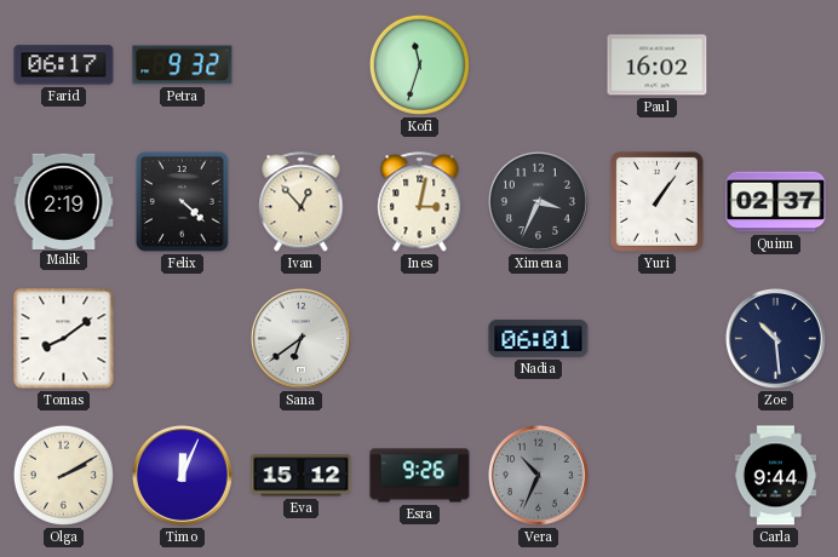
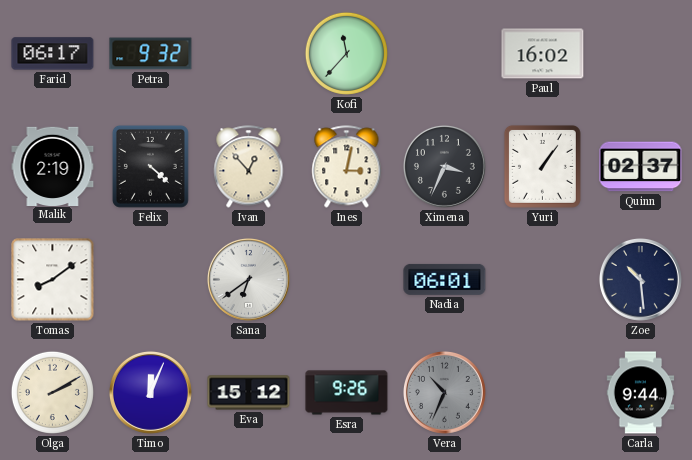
Kofi: 11:33 -> 11:37 (346, 53)
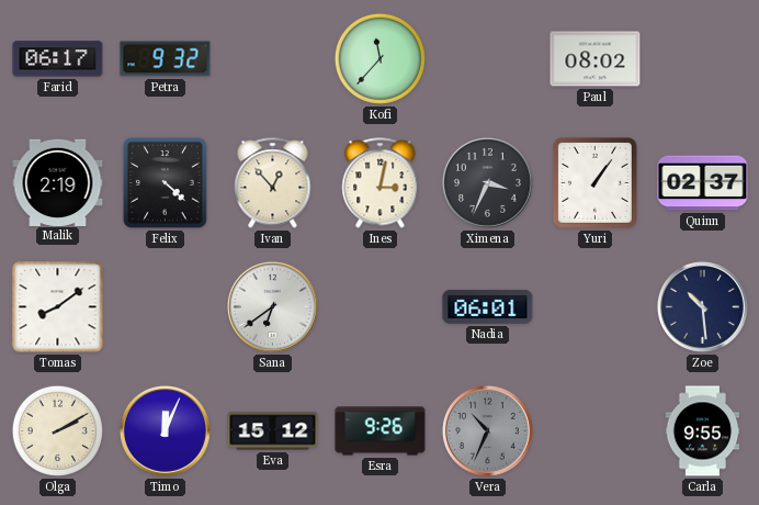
Paul: 16:02 -> 08:02 (596, 59)
Carla: 9:44 -> 9:55 (703, 431)
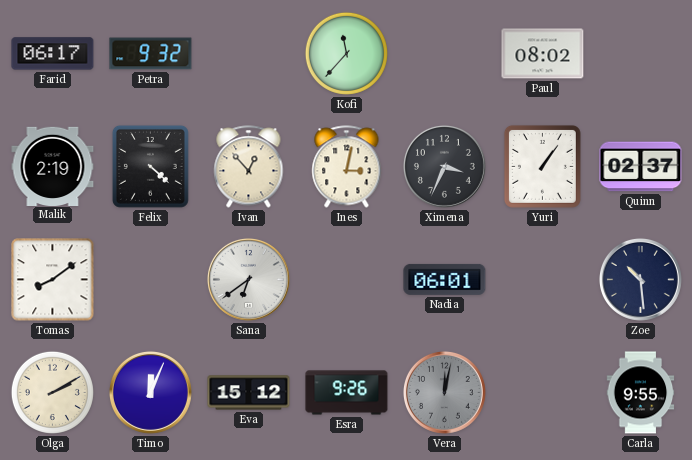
Vera: 10:34 -> 12:02 (444, 392)
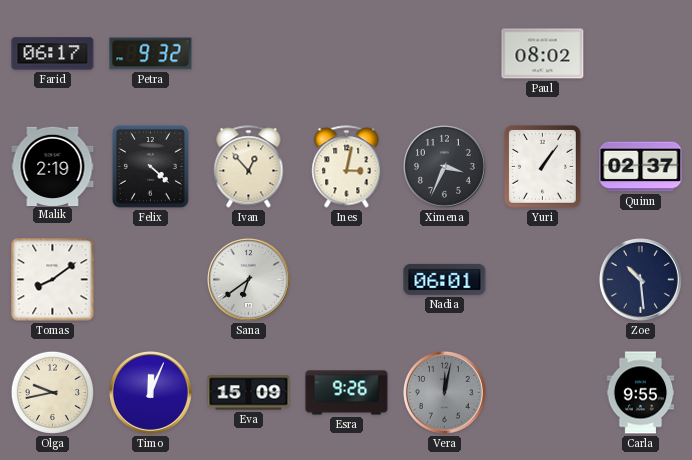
Kofi: 11:37 -> none (346, 53)
Olga: 2:10 -> 9:43 (52, 392)
Eva: 15:12 -> 15:09 (249, 393)
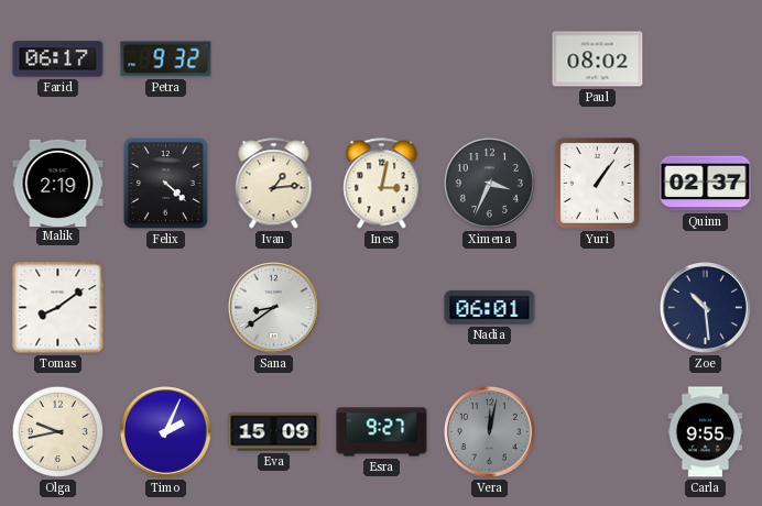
Ivan: 12:53 -> 1:14 (274, 184)
Sana: 6:39 -> 8:39 (273, 307)
Timo: 12:04 -> 2:04 (165, 431)
Esra: 9:26 -> 9:27 (382, 432)
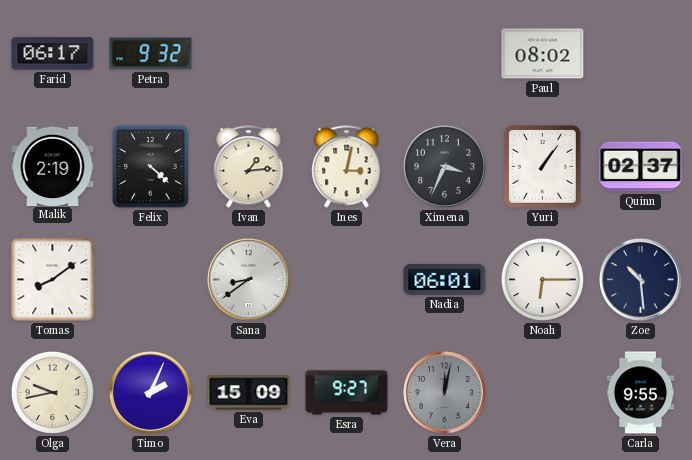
Noah: none -> 6:15 (542, 279)
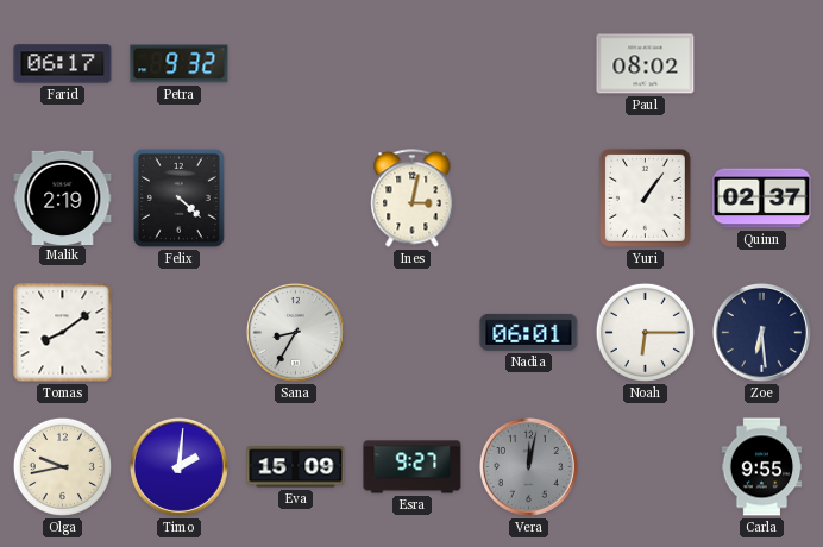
Ivan: 1:14 -> none (249, 167)
Ximena: 3:34 -> none (444, 166)
Sana: 8:39 -> 8:35 (295, 332)
Zoe: 10:29 -> 6:29 (761, 332)
Timo: 2:04 -> 2:01 (178, 466)
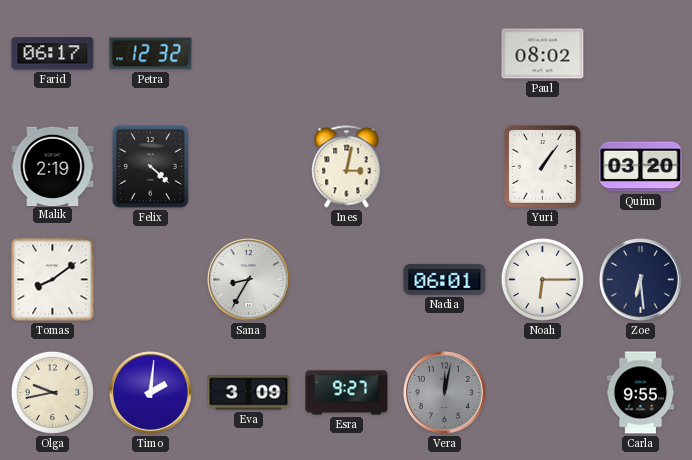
Petra: 9:32 -> 12:32 (151, 54)
Quinn: 02:37 -> 03:20 (641, 167)
Eva: 15:09 -> 3:09 (249, 393)
